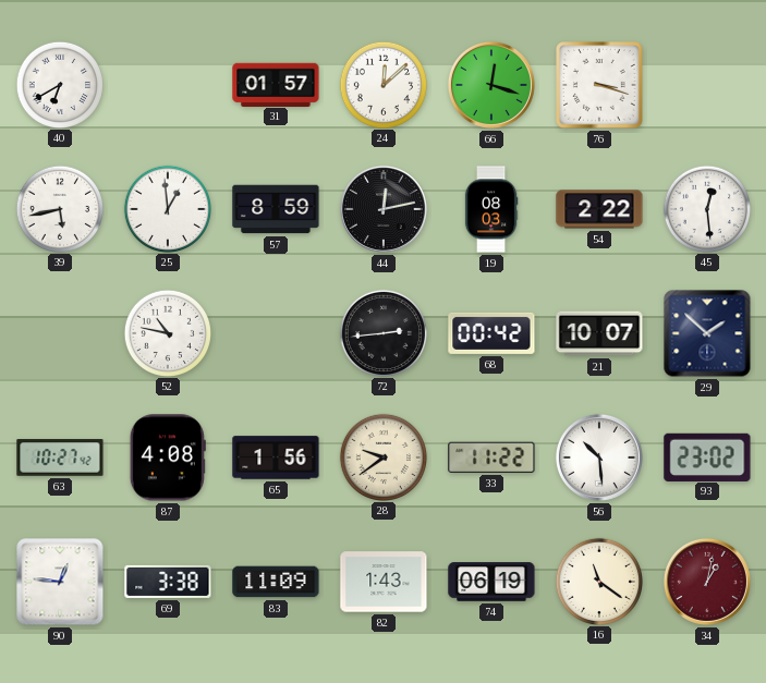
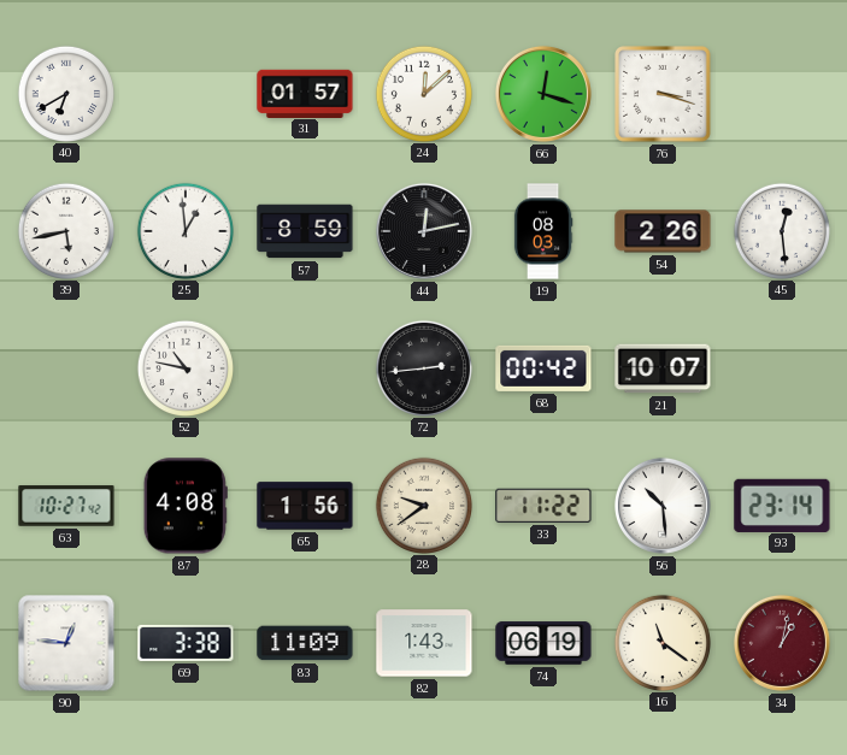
54: 2:22 -> 2:26 (663, 231)
29: 1:52 -> none (707, 333)
93: 23:02 -> 23:14 (782, 505)
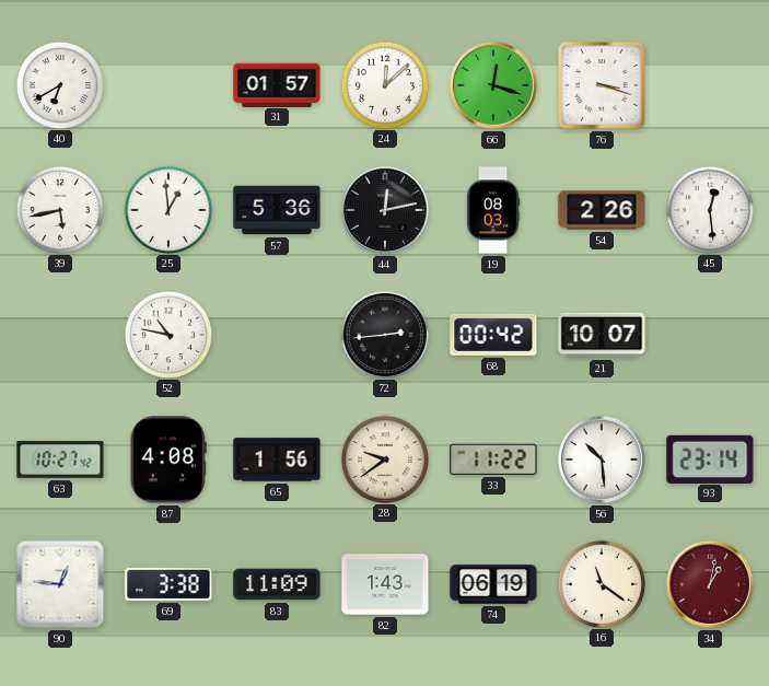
57: 8:59 -> 5:36 (277, 210)
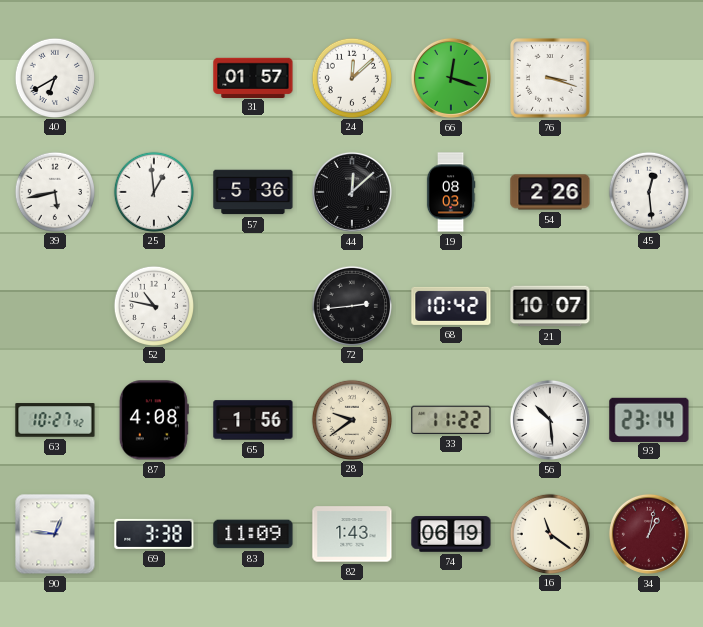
44: 12:13 -> 12:08 (352, 192)
68: 00:42 -> 10:42 (451, 306)
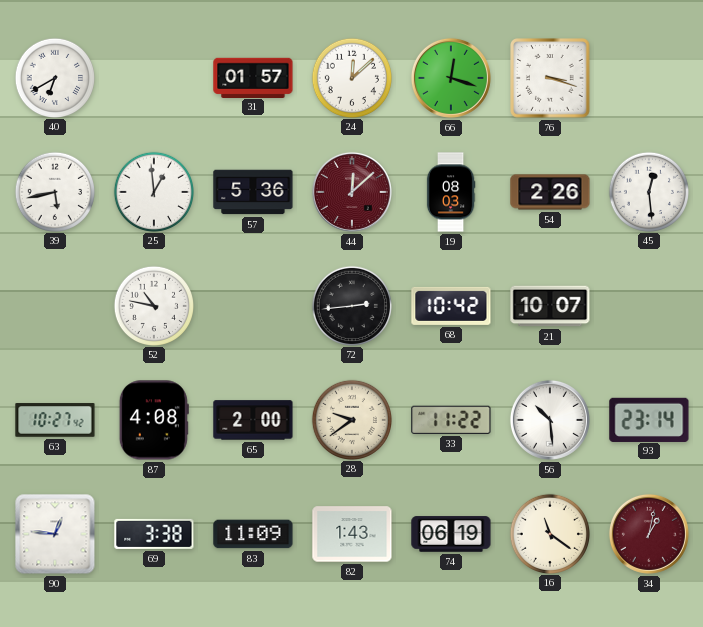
44 dial: black -> burgundy (352, 192)
65: 1:56 -> 2:00 (253, 420)
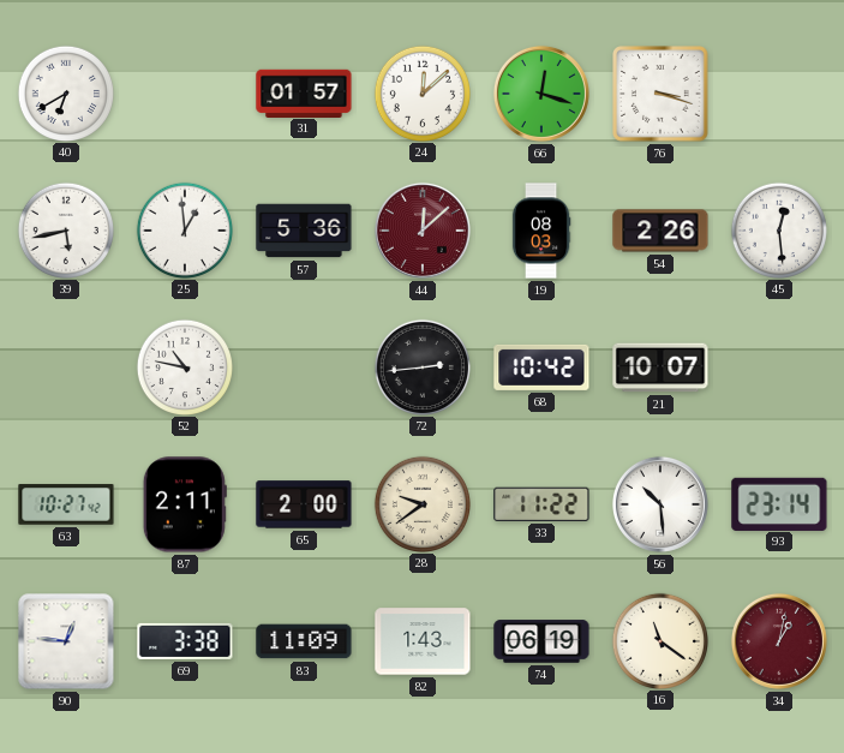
87: 4:08 -> 2:11 (185, 504)
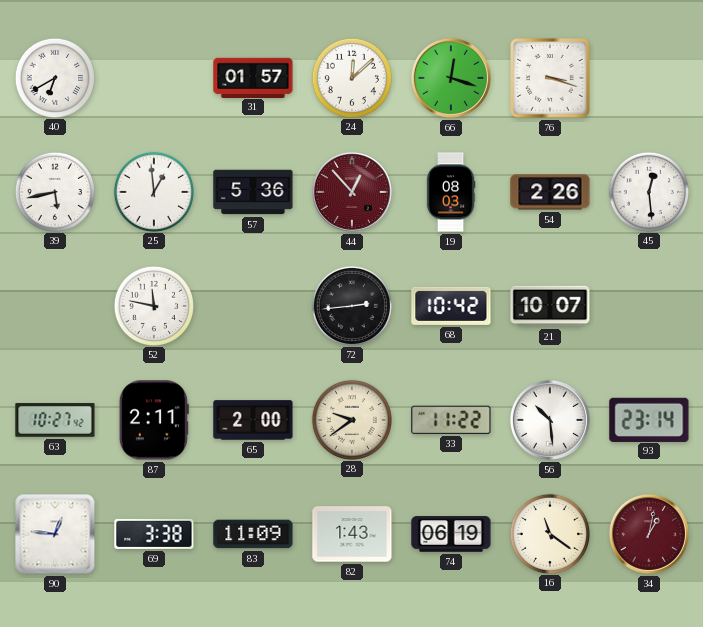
44: 12:08 -> 12:53 (352, 192)
52: 10:47 -> 11:47 (153, 305)
